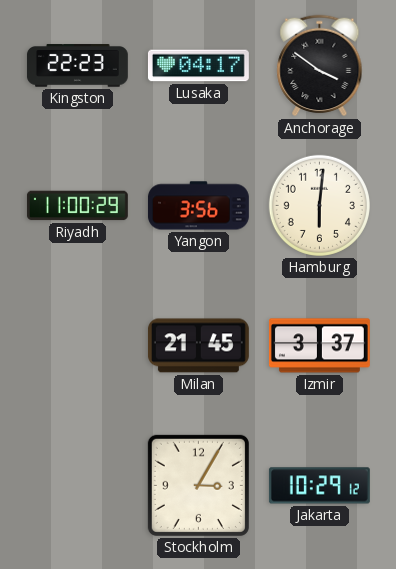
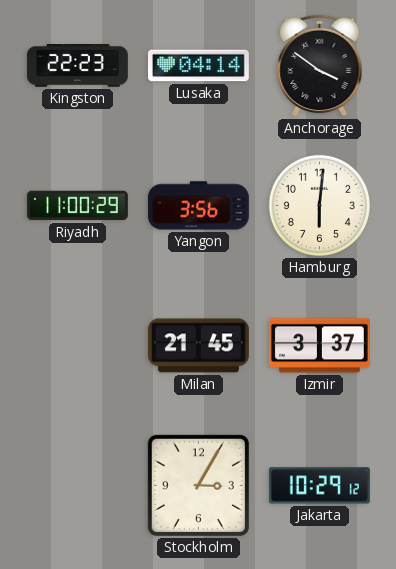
Lusaka: 04:17 -> 04:14 (198, 66)
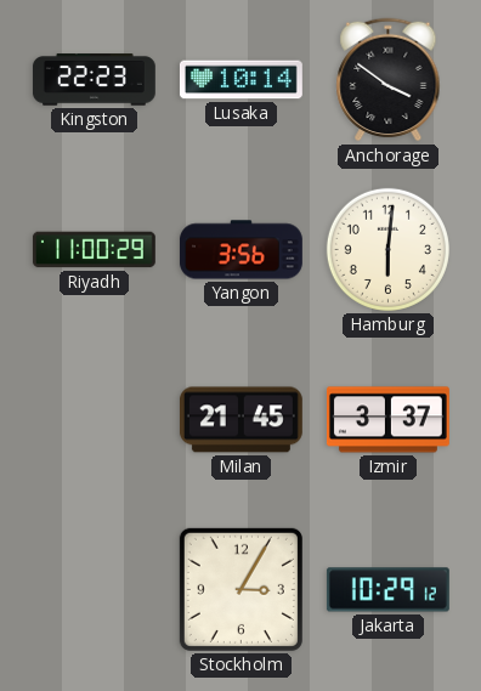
Lusaka: 04:14 -> 10:14 (241, 80)
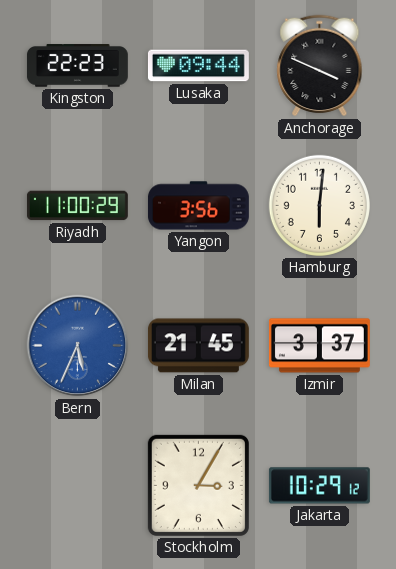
Lusaka: 10:14 -> 09:44 (198, 66)
Anchorage: 3:51 -> 3:49 (320, 66)
Bern: none -> 5:34 (78, 346)
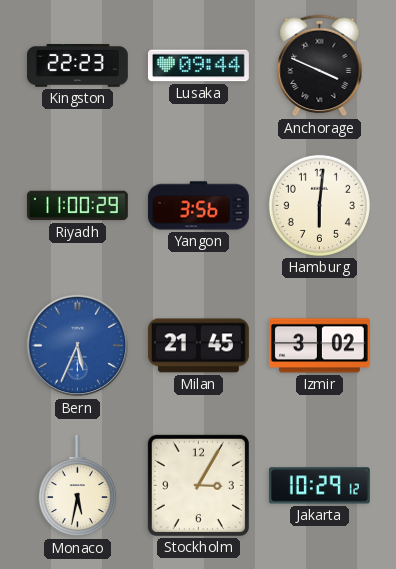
Izmir: 3:37 -> 3:02 (319, 346)
Monaco: none -> 5:32 (77, 486)
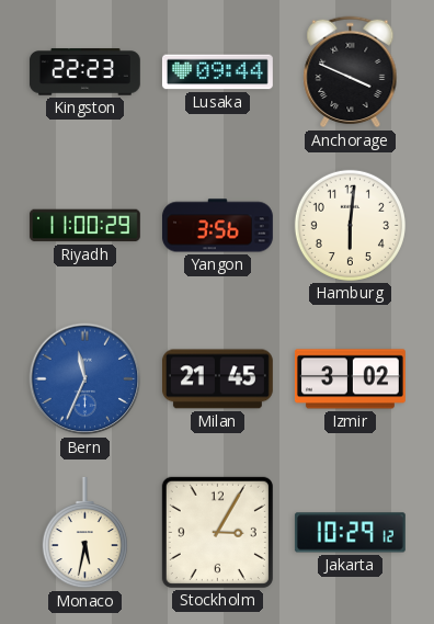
Bern: 5:34 -> 11:34 (85, 379)
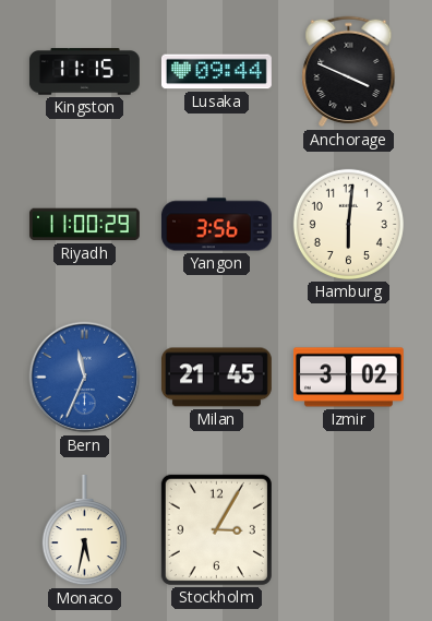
Kingston: 22:23 -> 11:15 (84, 72)
Jakarta: 10:29 -> none (350, 533)
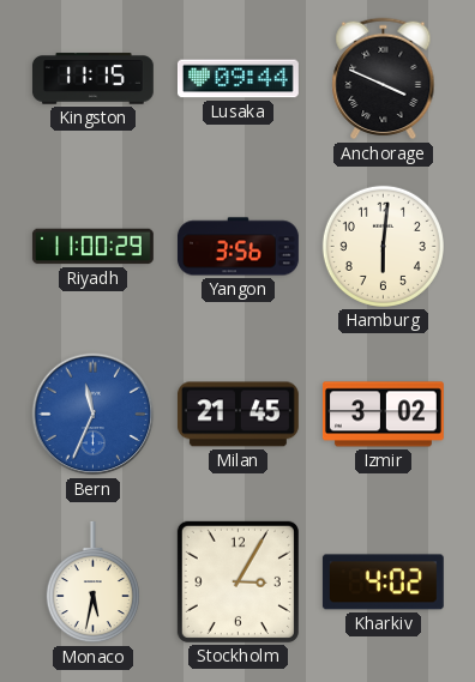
Kharkiv: none -> 4:02 (383, 583)
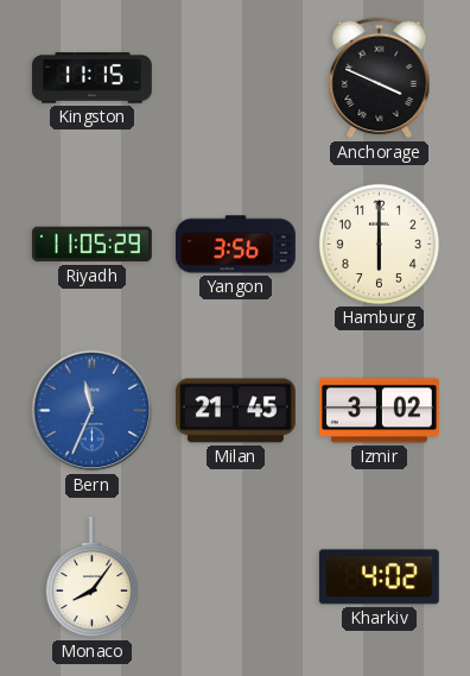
Lusaka: 09:44 -> none (237, 79)
Riyadh: 11:00 -> 11:05 (91, 245)
Hamburg: 6:01 -> 6:00 (379, 244)
Monaco: 5:32 -> 8:06 (91, 577)
Stockholm: 3:05 -> none (237, 581)
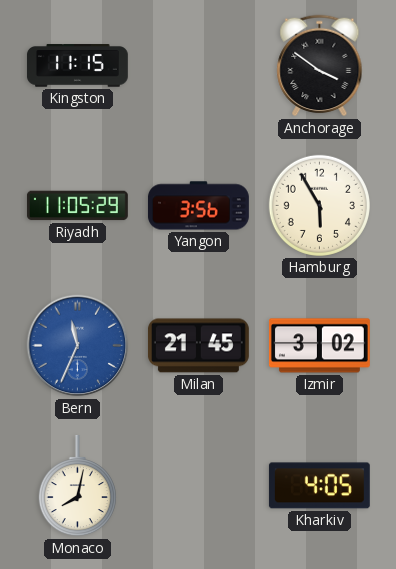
Anchorage: 3:49 -> 3:51 (320, 66)
Hamburg: 6:00 -> 5:55 (319, 205)
Monaco: 8:06 -> 8:02 (77, 486)
Kharkiv: 4:02 -> 4:05 (319, 486)
